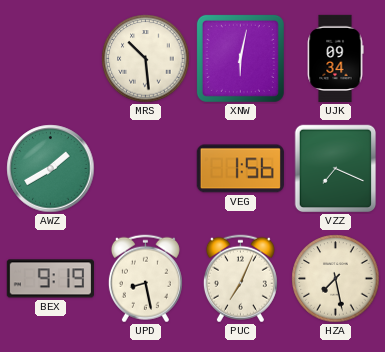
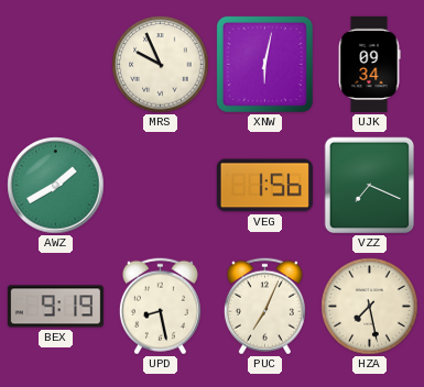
MRS: 10:29 -> 9:56 (161, 65)
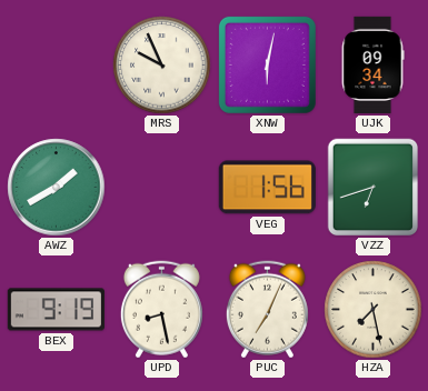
VZZ: 7:19 -> 6:42 (374, 188)
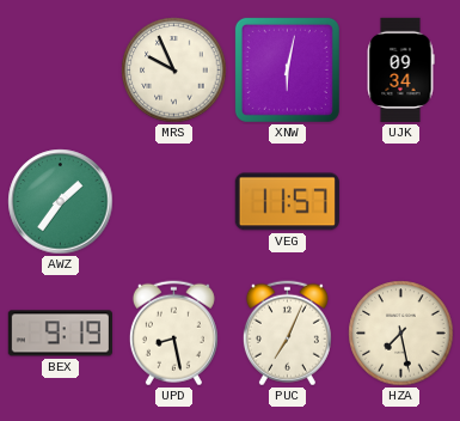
AWZ: 1:40 -> 1:36 (61, 202)
VEG: 1:56 -> 11:57 (287, 202)
VZZ: 6:42 -> none (374, 188)
